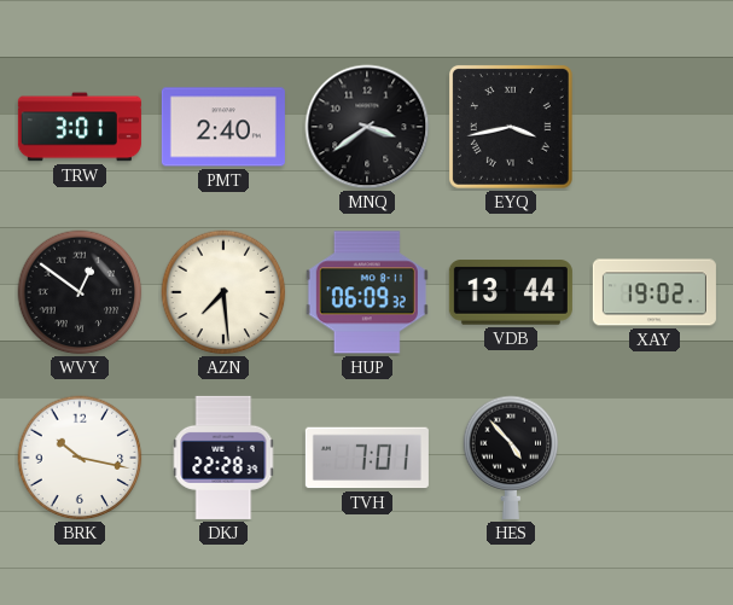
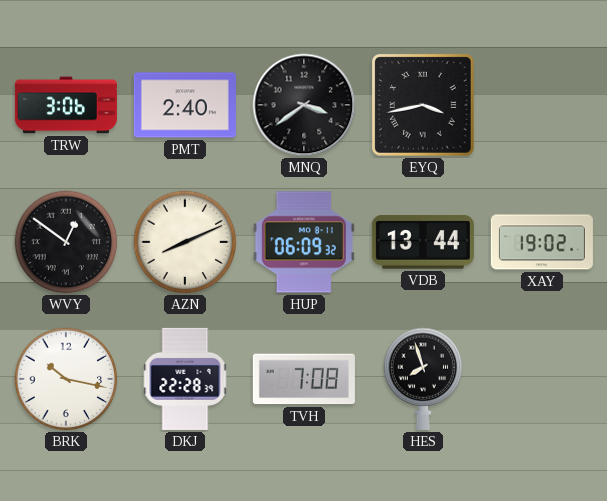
TRW: 3:01 -> 3:06 (66, 105)
AZN: 7:29 -> 8:11 (185, 242)
TVH: 7:01 -> 7:08 (304, 379)
HES: 4:53 -> 7:57 (423, 379)
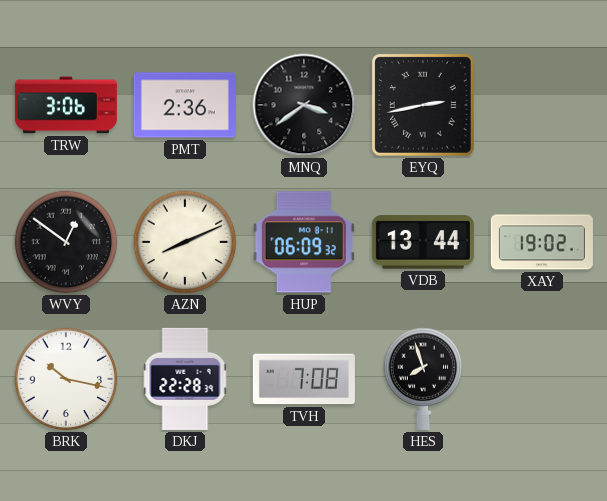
PMT: 2:40 -> 2:36 (185, 105)
EYQ: 3:43 -> 2:43 (423, 105)
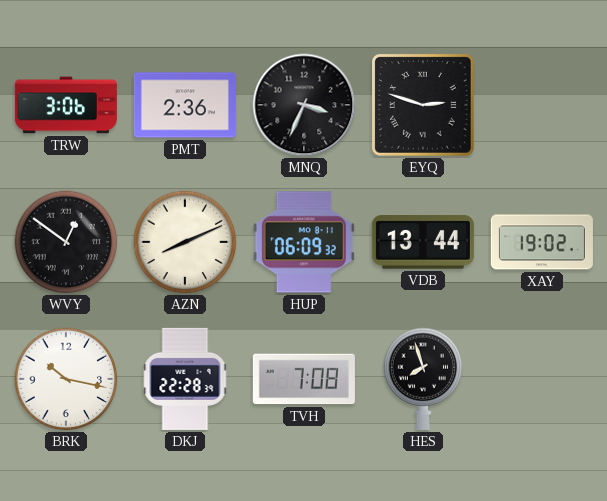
MNQ: 3:39 -> 3:34 (304, 105)
EYQ: 2:43 -> 2:48 (423, 105)
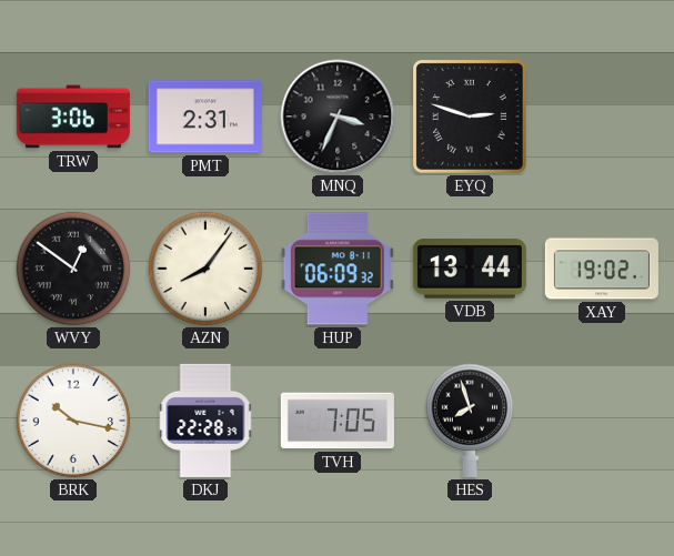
PMT: 2:36 -> 2:31 (205, 117)
AZN: 8:11 -> 8:06 (205, 269)
TVH: 7:08 -> 7:05 (338, 421)
